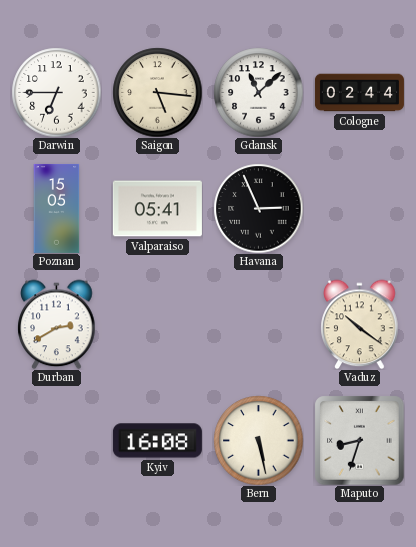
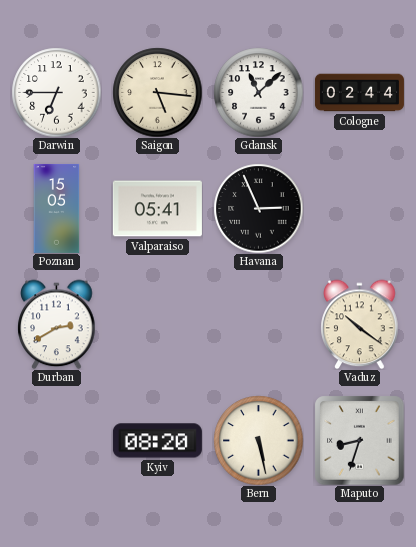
Kyiv: 16:08 -> 08:20 (157, 441)
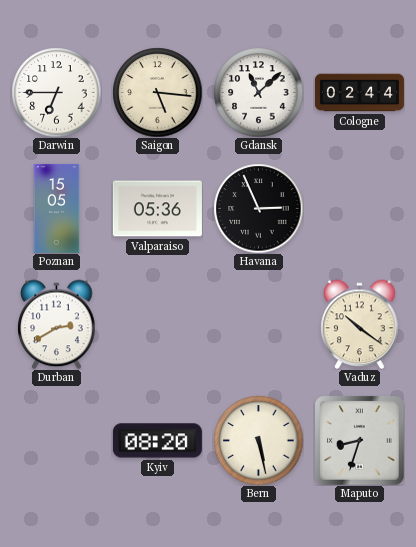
Valparaiso: 05:41 -> 05:36 (157, 209)
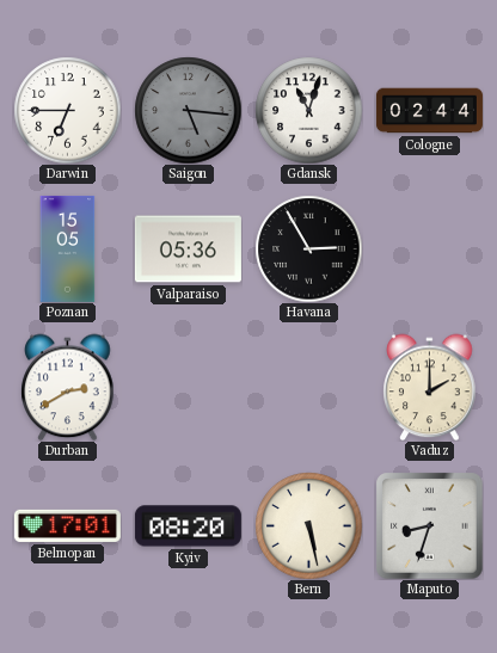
Saigon dial: cream -> grey (188, 110)
Gdansk: 11:08 -> 11:03 (308, 110)
Havana: 2:56 -> 2:55 (308, 248)
Vaduz: 10:21 -> 2:00 (430, 387)
Belmopan: none -> 17:01 (67, 525)
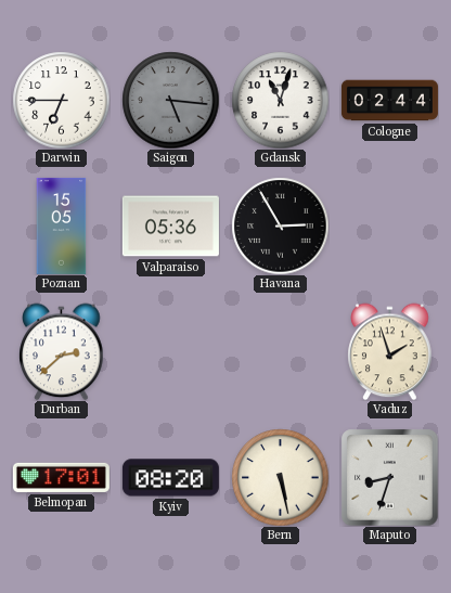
Durban: 2:40 -> 2:38 (62, 351)
Vaduz: 2:00 -> 1:57 (390, 351)
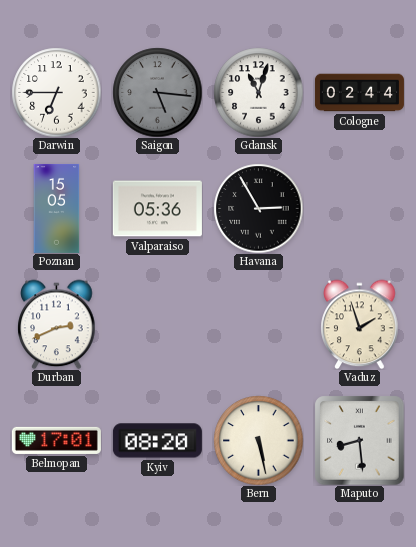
Durban: 2:38 -> 2:41 (57, 324)
Maputo: 8:33 -> 8:29 (359, 440)
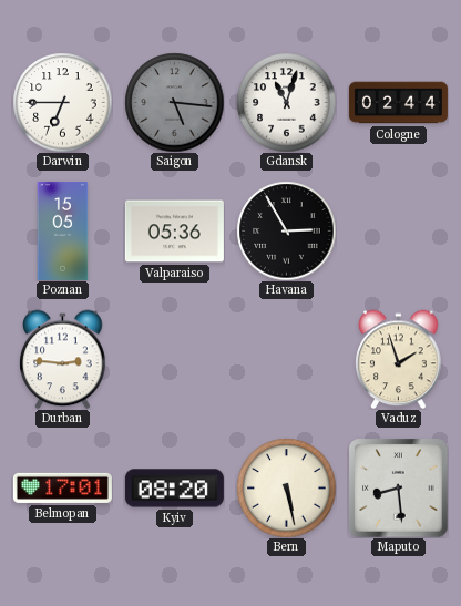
Durban: 2:41 -> 2:46 (63, 359)
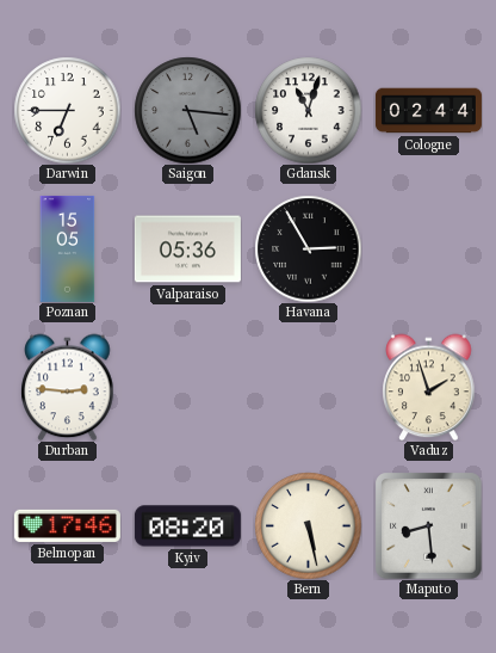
Belmopan: 17:01 -> 17:46 (67, 525)
